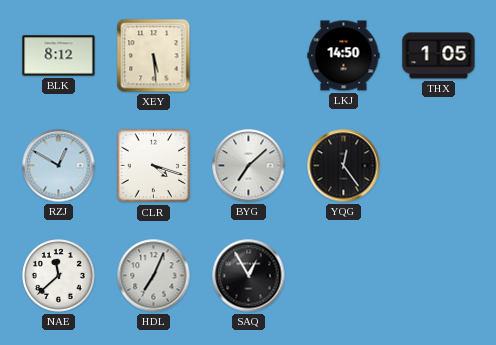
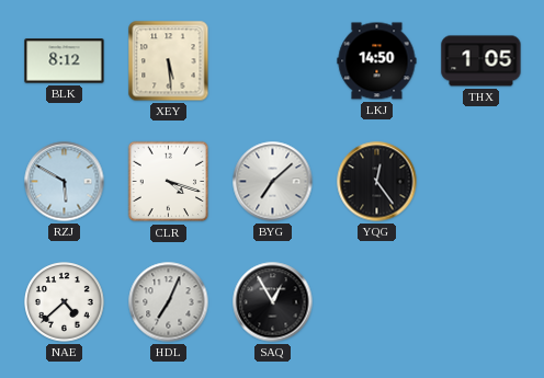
RZJ: 12:50 -> 5:50 (65, 182)
NAE: 11:38 -> 4:38 (65, 302)
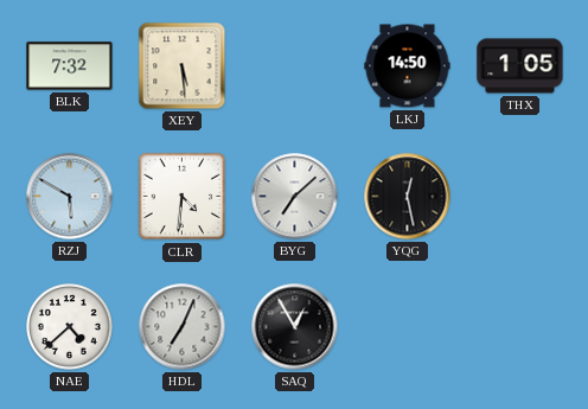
BLK: 8:12 -> 7:32 (70, 66)
CLR: 4:18 -> 4:31 (183, 197)
YQG: 12:24 -> 12:28 (408, 197)
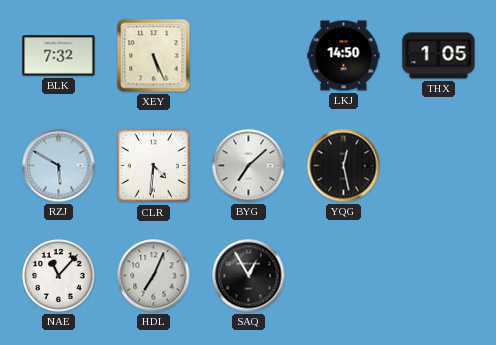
XEY: 5:29 -> 5:26 (154, 56)
NAE: 4:38 -> 11:07 (59, 276)
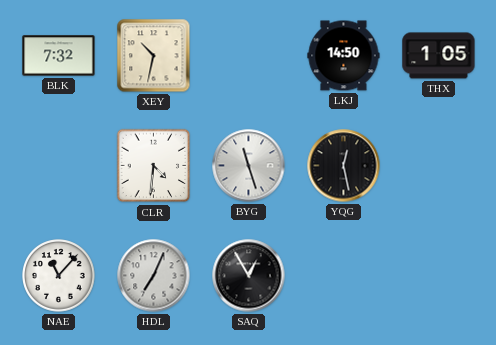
XEY: 5:26 -> 10:32 (154, 56)
RZJ: 5:50 -> none (59, 166)
BYG: 7:08 -> 11:27 (249, 166)
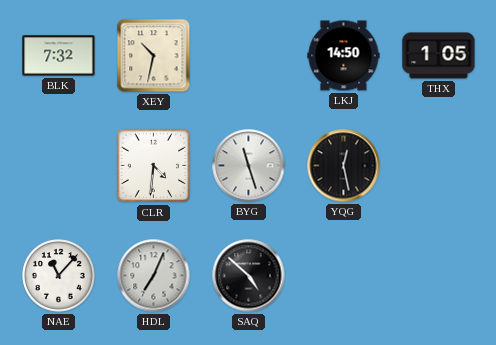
SAQ: 12:55 -> 4:52 (249, 276)
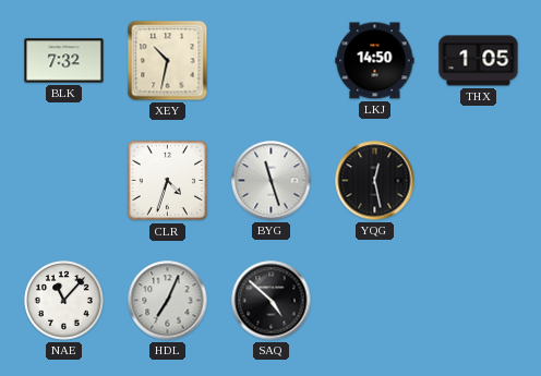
CLR: 4:31 -> 4:33 (168, 181)
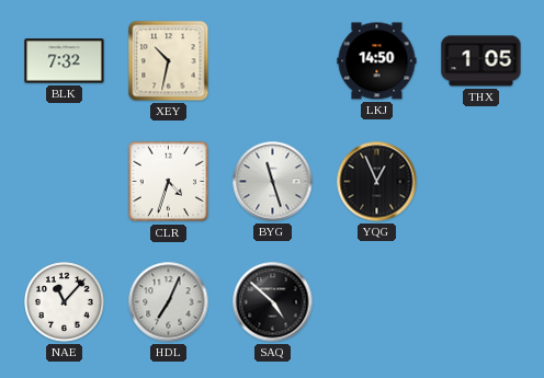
YQG: 12:28 -> 12:56 (377, 182)
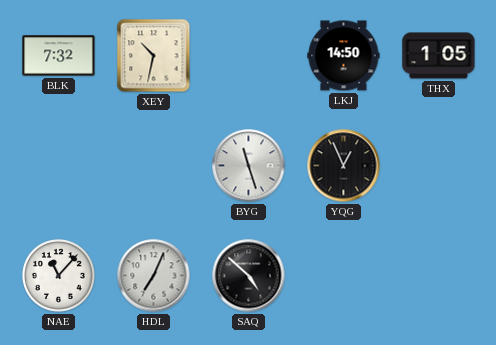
CLR: 4:33 -> none (169, 182)
